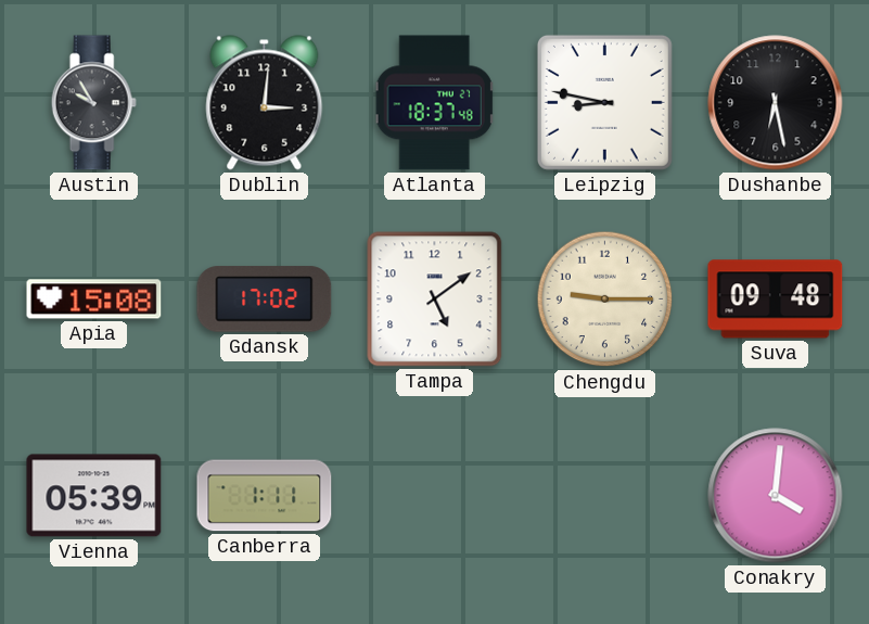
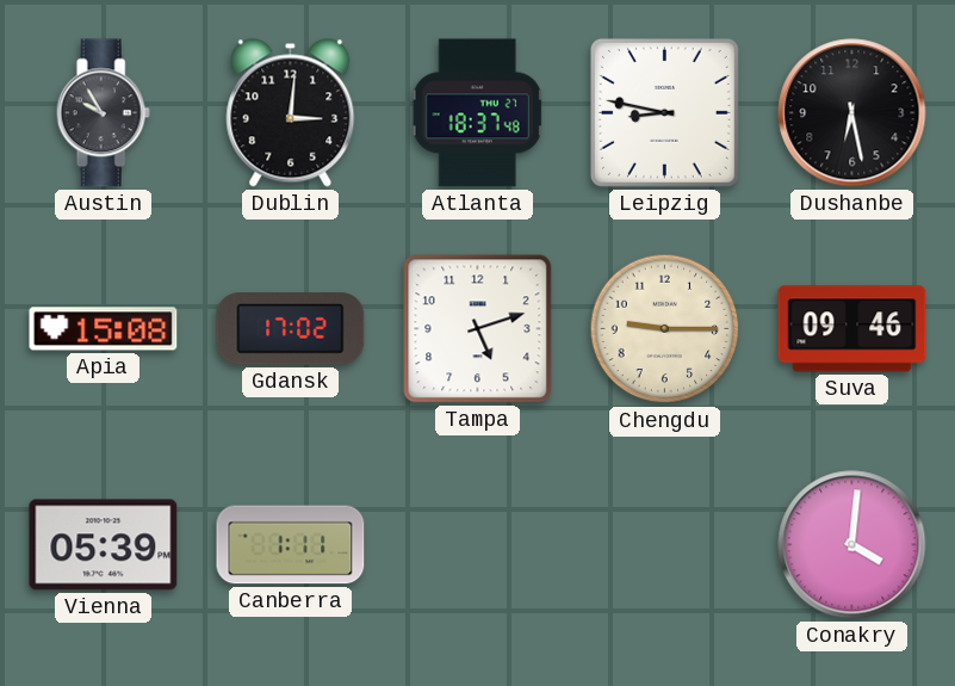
Tampa: 5:09 -> 5:12 (478, 329)
Suva: 09:48 -> 09:46 (852, 329)
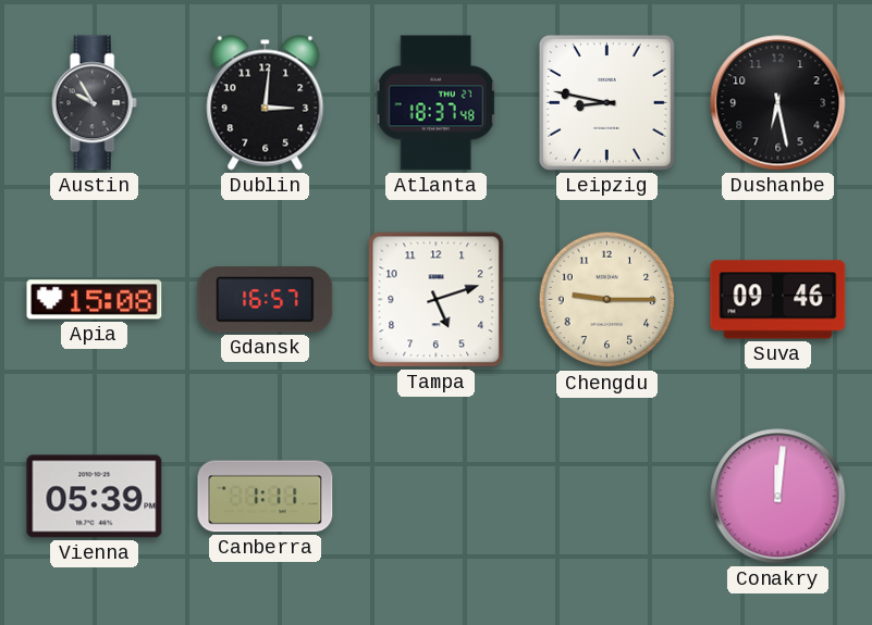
Gdansk: 17:02 -> 16:57 (266, 300)
Conakry: 4:01 -> 12:01 (778, 497)
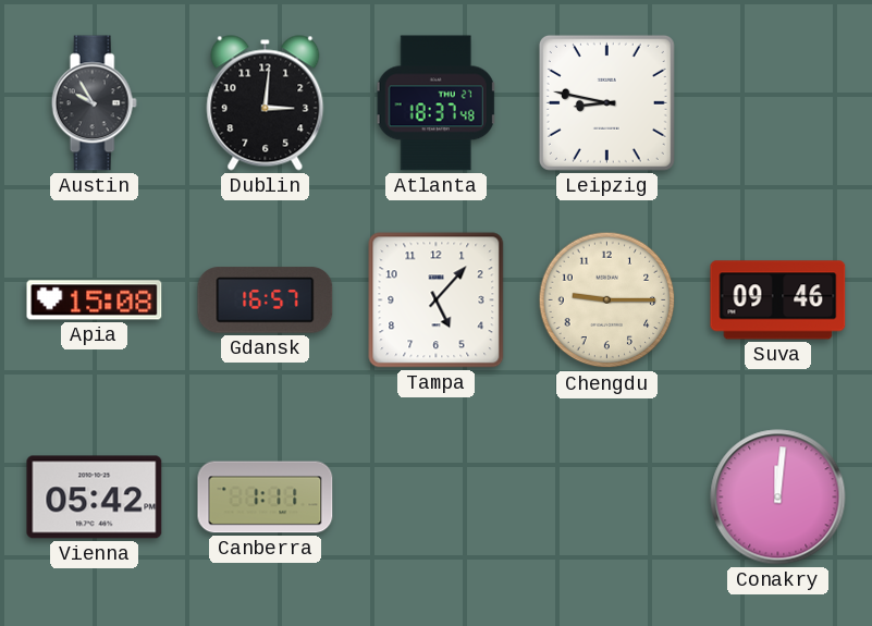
Dushanbe: 6:28 -> none (778, 103)
Tampa: 5:12 -> 5:07 (437, 300)
Vienna: 05:39 -> 05:42 (95, 498)
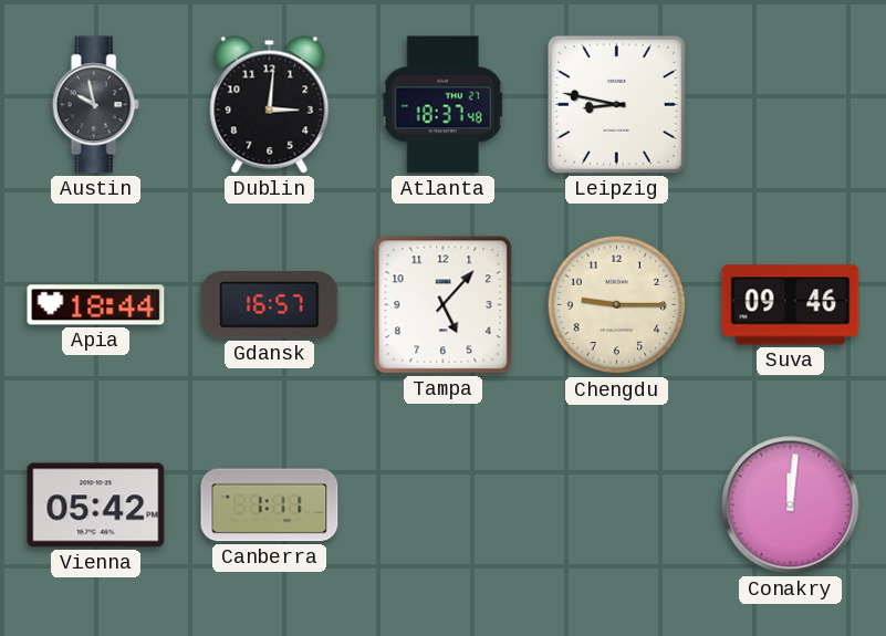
Austin: 9:55 -> 9:58 (95, 105)
Apia: 15:08 -> 18:44 (96, 305)
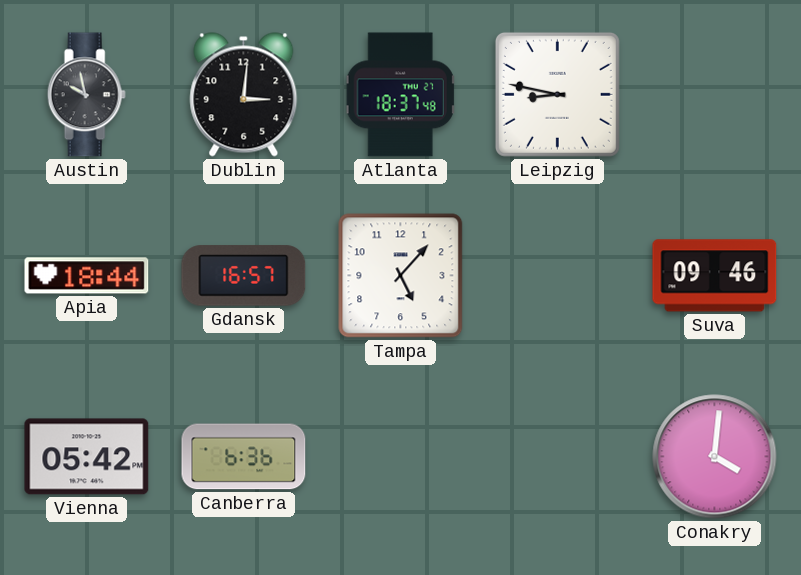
Chengdu: 9:15 -> none (617, 305)
Canberra: 1:11 -> 6:36 (244, 457)
Conakry: 12:01 -> 4:01 (715, 457)
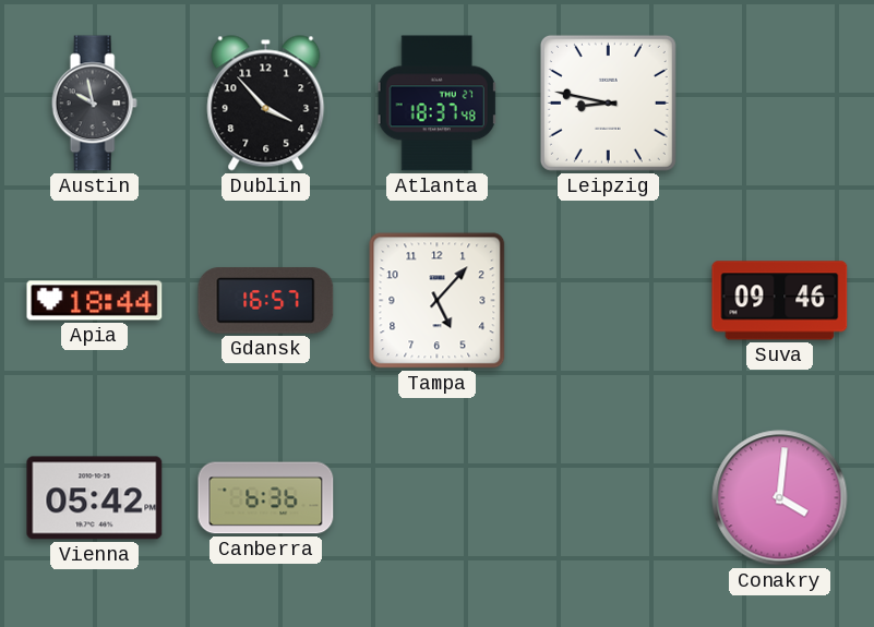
Dublin: 3:01 -> 3:53 (266, 104)
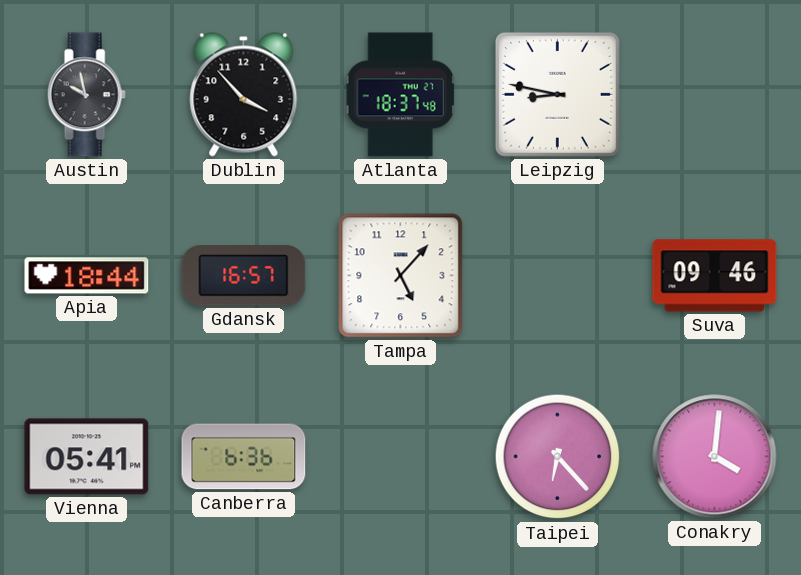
Vienna: 05:42 -> 05:41 (87, 457)
Taipei: none -> 6:23 (558, 457)
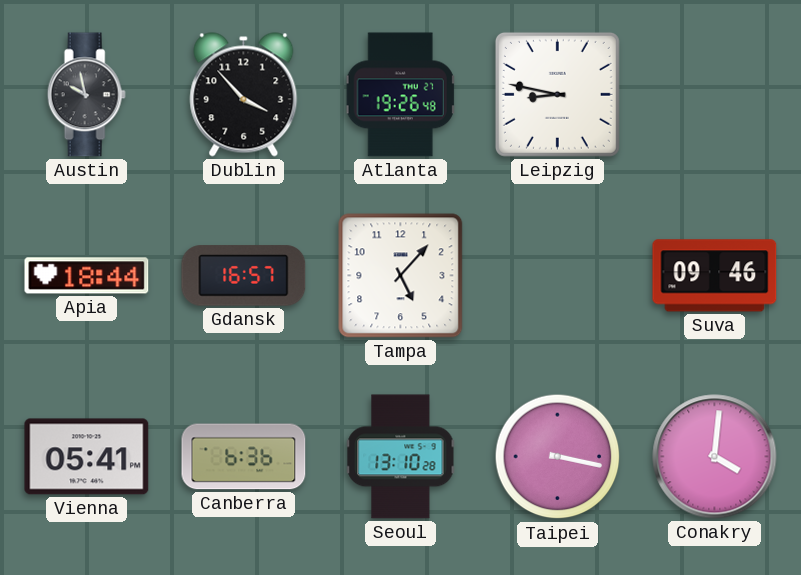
Atlanta: 18:37 -> 19:26 (401, 95)
Seoul: none -> 13:10 (401, 457)
Taipei: 6:23 -> 3:17 (558, 457)
